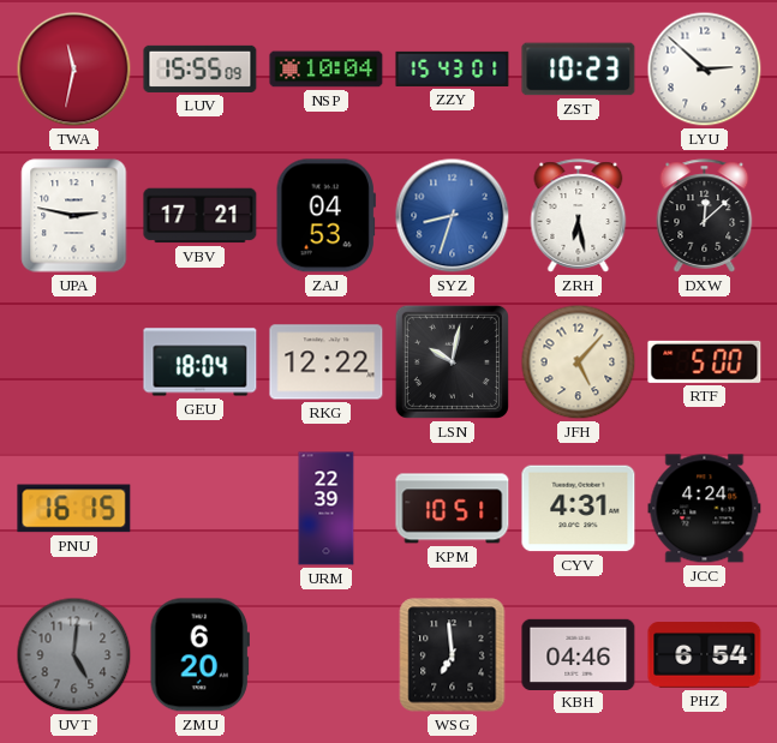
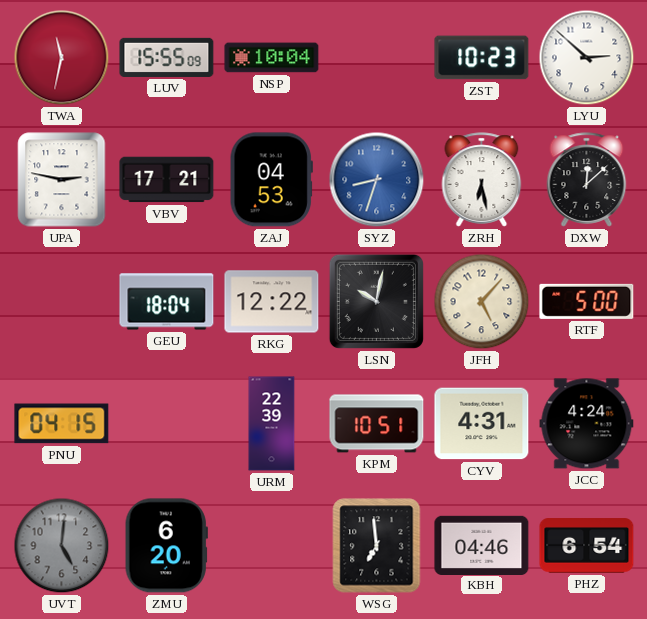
ZZY: 15:43 -> none (453, 68)
PNU: 16:15 -> 04:15 (62, 424)
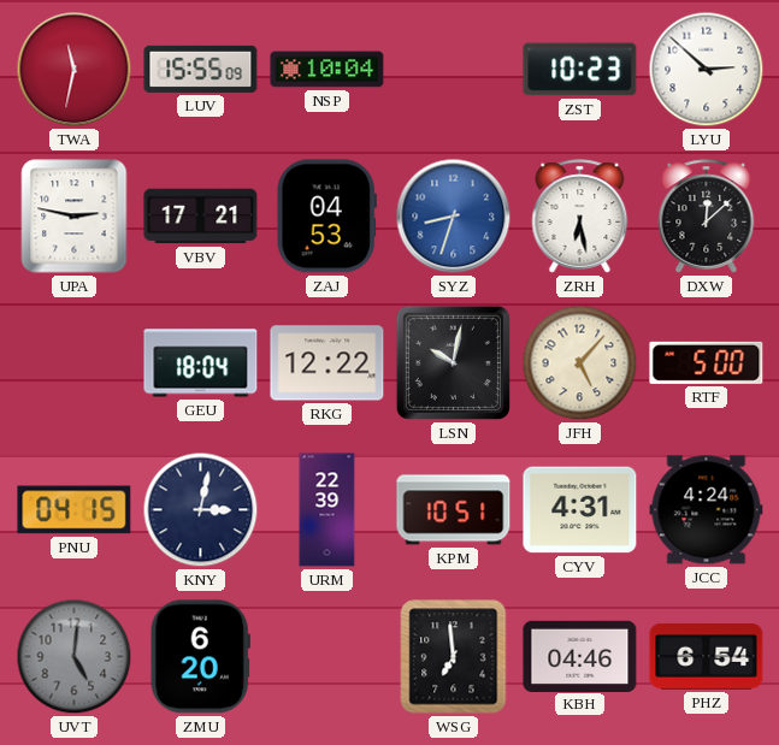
KNY: none -> 3:02 (201, 510)
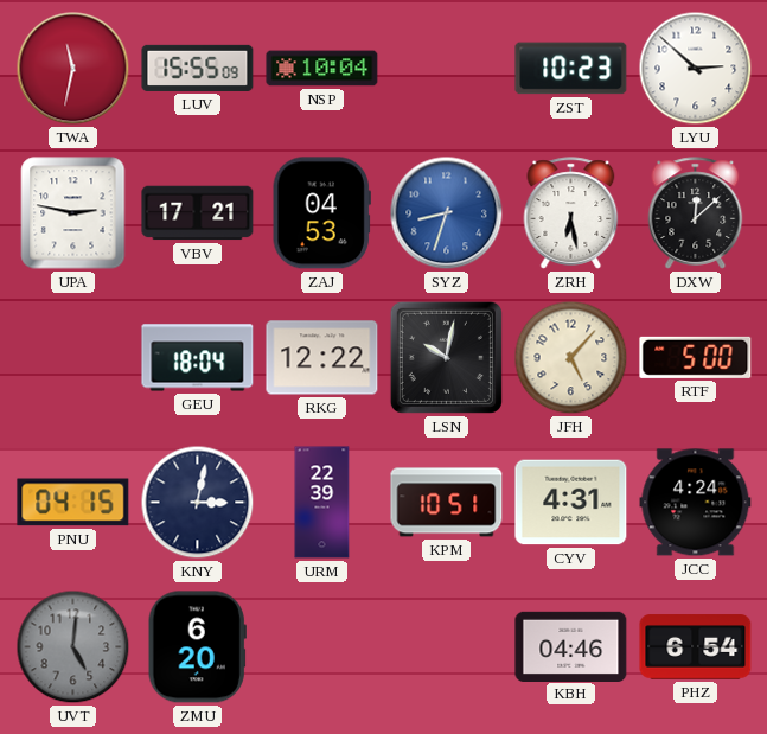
WSG: 6:59 -> none (454, 657)
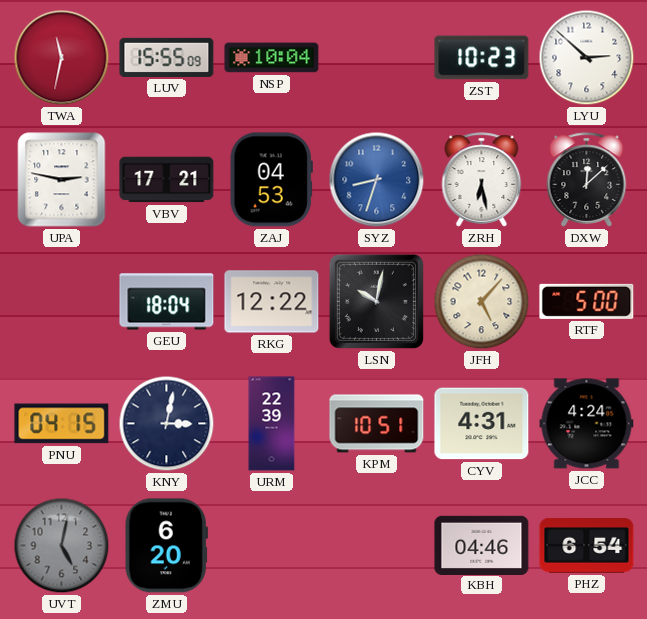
UVT: 5:01 -> 5:02 (62, 546)
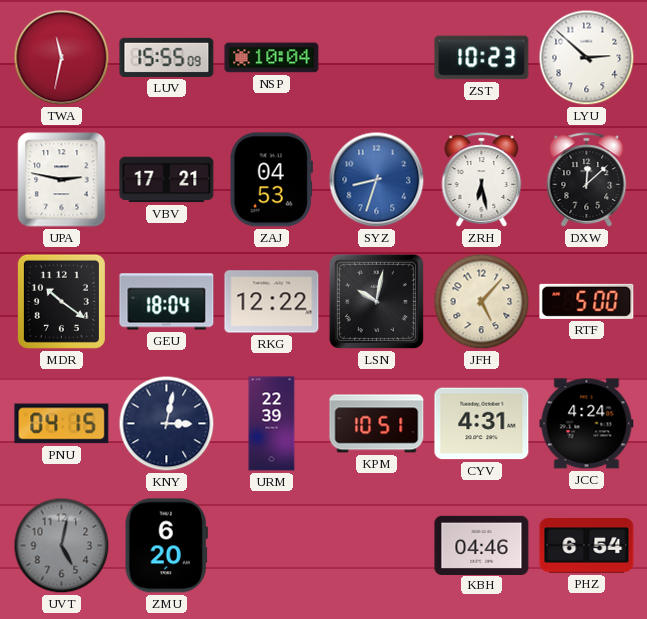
MDR: none -> 10:21 (61, 301)
